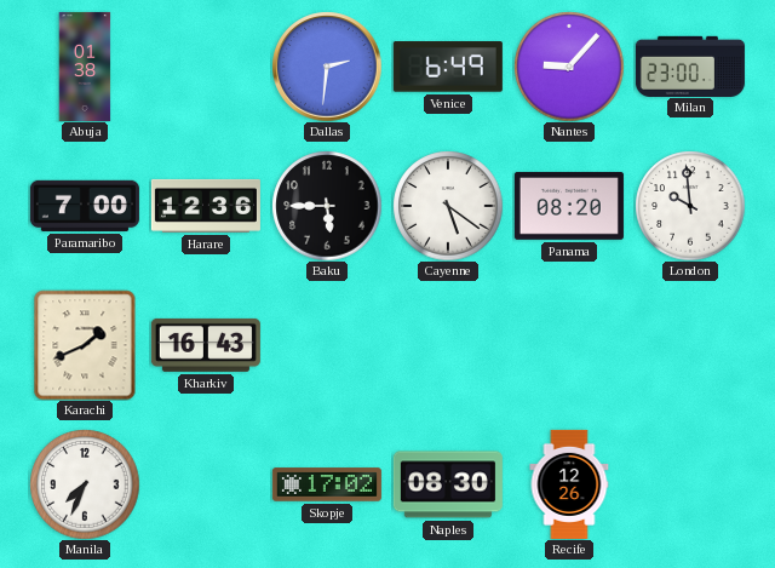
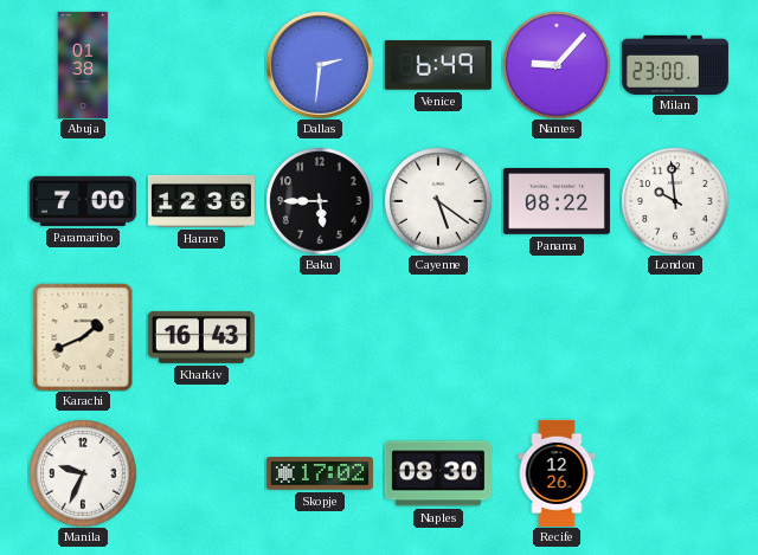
Panama: 08:20 -> 08:22 (557, 201)
Manila: 7:34 -> 9:34 (83, 473)
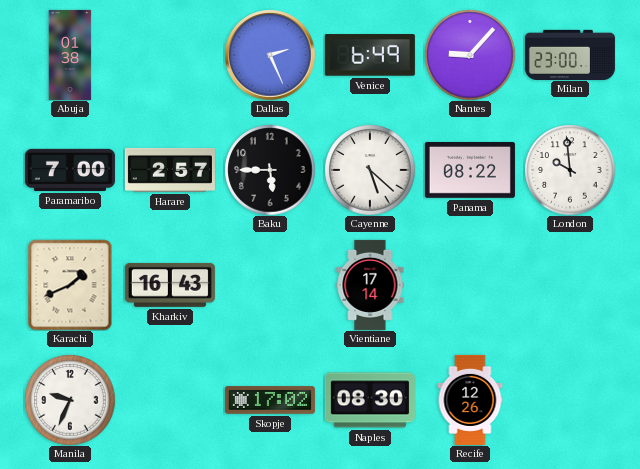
Dallas: 2:31 -> 2:26 (270, 55)
Harare: 12:36 -> 2:57 (170, 170)
Cayenne: 5:21 -> 5:22 (370, 170)
Vientiane: none -> 17:14 (370, 285)
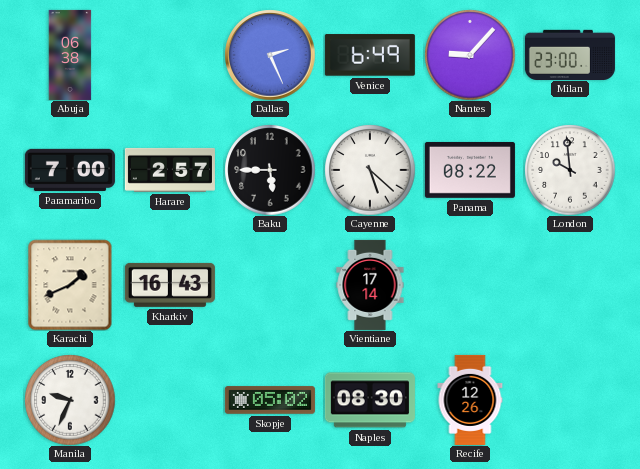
Abuja: 01:38 -> 06:38 (70, 55)
Skopje: 17:02 -> 05:02 (270, 400)
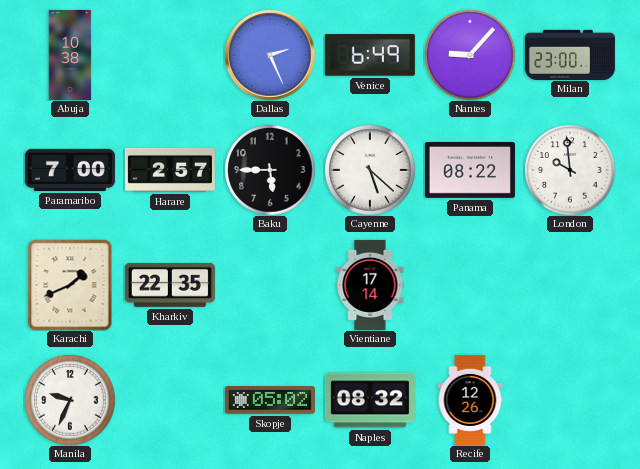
Abuja: 06:38 -> 10:38 (70, 55)
Kharkiv: 16:43 -> 22:35 (170, 285)
Naples: 08:30 -> 08:32 (370, 400)
